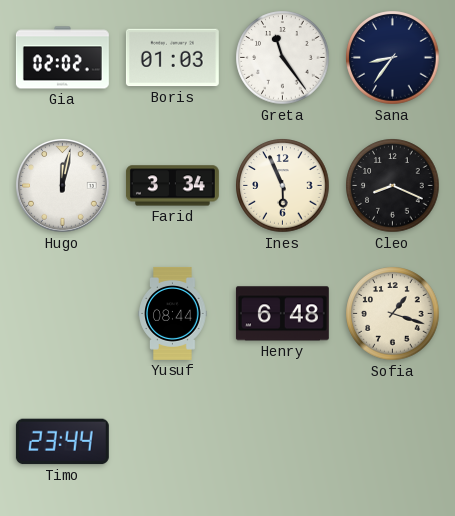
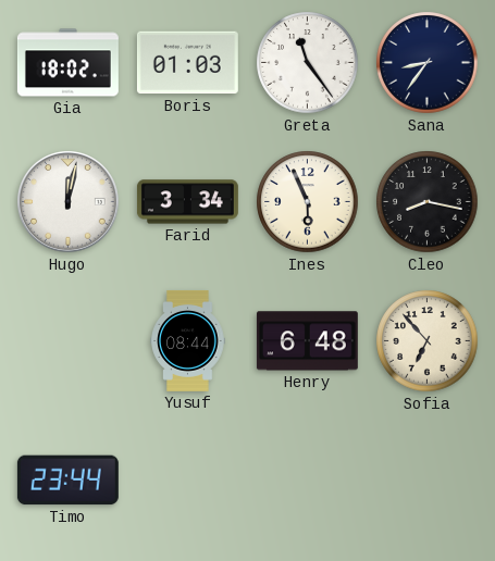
Gia: 02:02 -> 18:02 (67, 63)
Cleo: 8:19 -> 8:17 (428, 202)
Sofia: 1:18 -> 6:53 (428, 341)
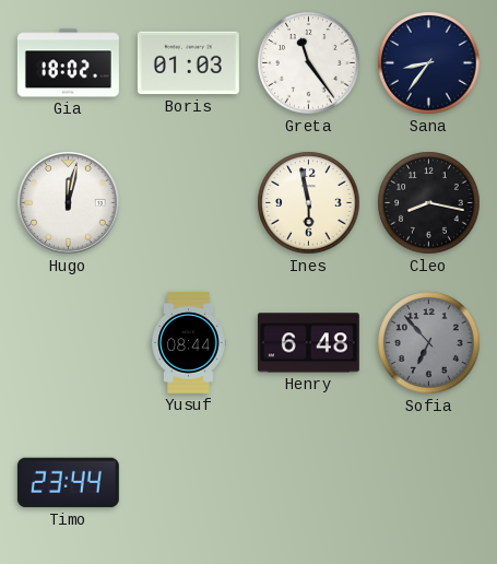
Farid: 3:34 -> none (187, 202)
Ines: 5:56 -> 5:58 (309, 203)
Sofia dial: cream -> grey (429, 343)
